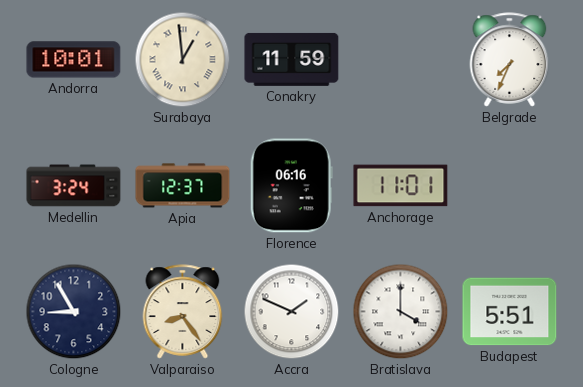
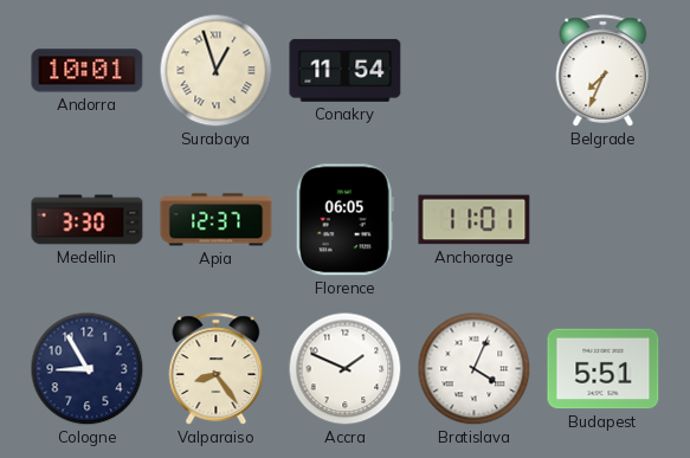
Surabaya: 12:59 -> 12:57 (217, 71)
Conakry: 11:59 -> 11:54 (346, 70)
Medellin: 3:24 -> 3:30 (88, 220)
Florence: 06:16 -> 06:05 (344, 220)
Bratislava: 4:00 -> 4:04 (475, 369)
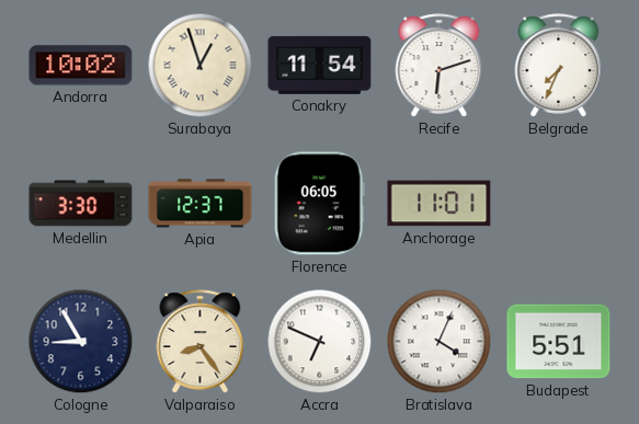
Andorra: 10:01 -> 10:02 (81, 66)
Recife: none -> 6:12 (440, 66)
Accra: 1:49 -> 6:49 (320, 342)
